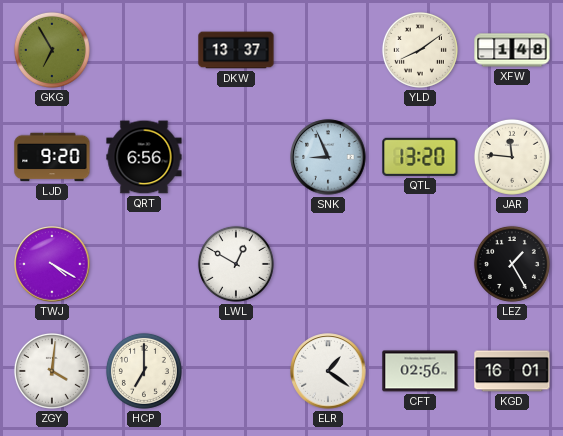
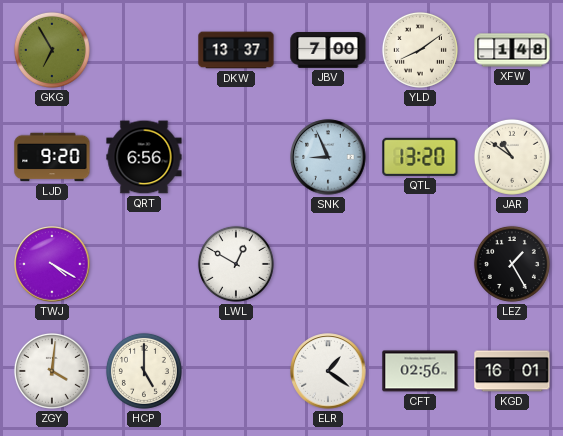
JBV: none -> 7:00 (328, 51)
JAR: 11:46 -> 10:51 (512, 157)
HCP: 7:00 -> 5:00 (144, 371)
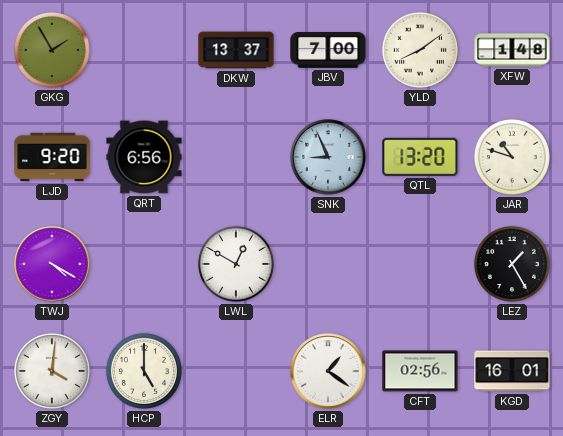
GKG: 6:55 -> 1:55 (52, 50)
JAR: 10:51 -> 10:48 (512, 157)
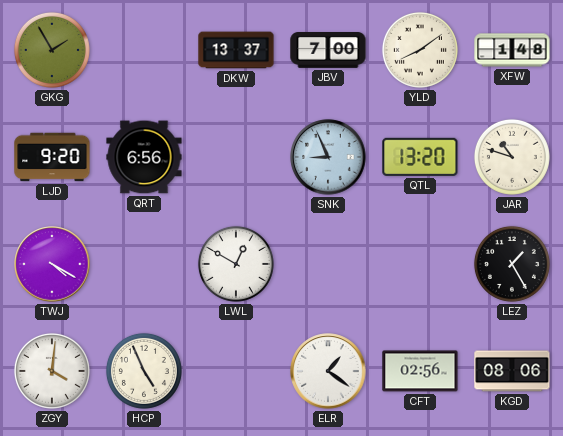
HCP: 5:00 -> 4:56 (144, 371)
KGD: 16:01 -> 08:06 (512, 371)
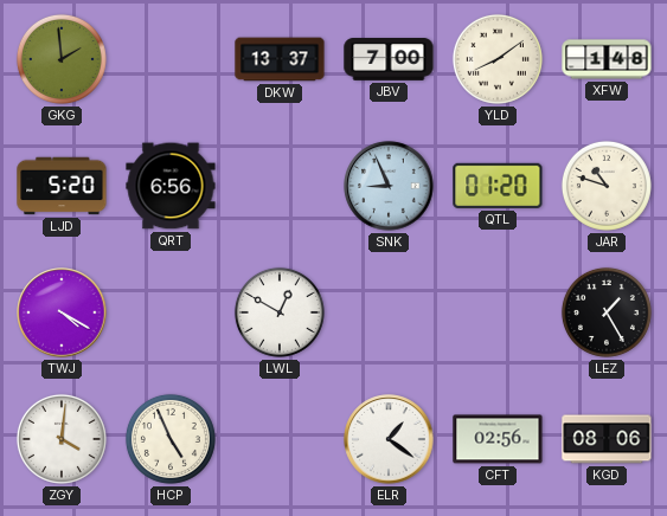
GKG: 1:55 -> 1:59 (62, 59)
LJD: 9:20 -> 5:20 (62, 186)
QTL: 13:20 -> 01:20 (498, 186)
